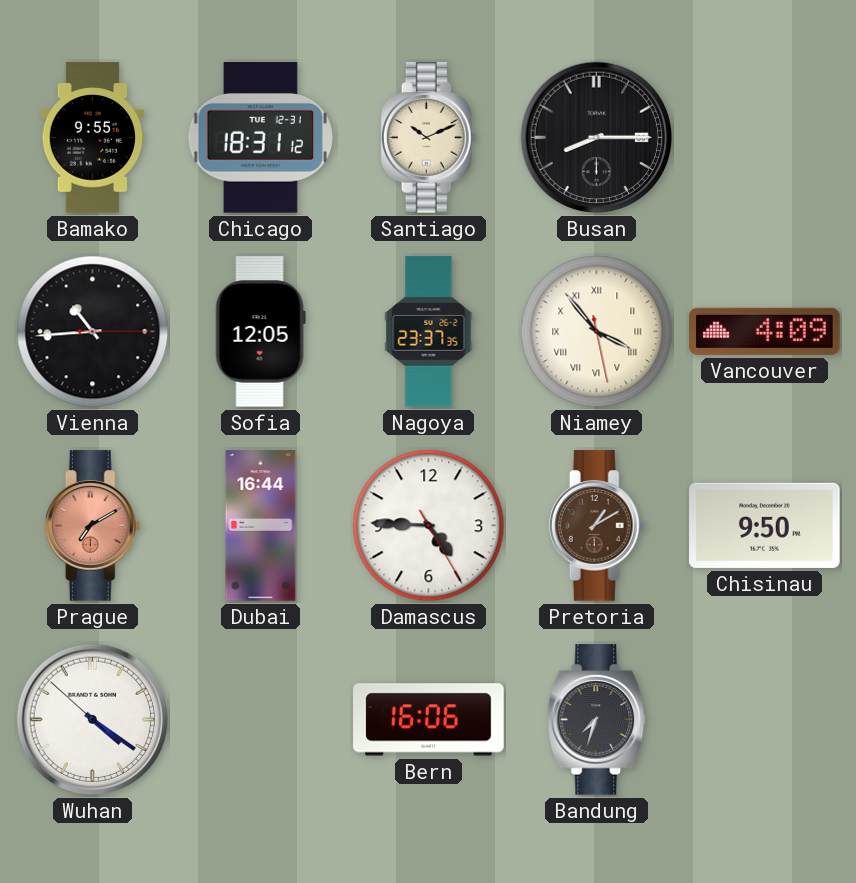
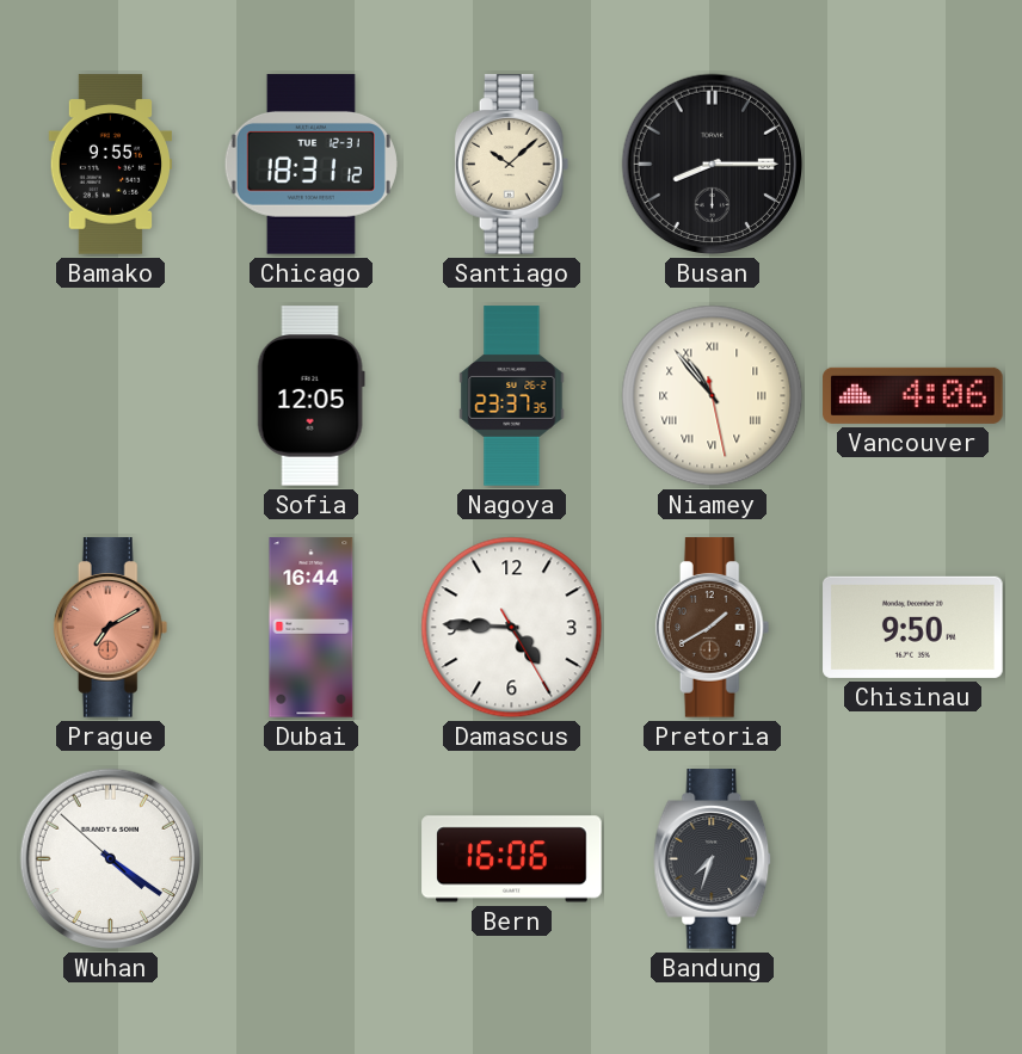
Santiago: 10:11 -> 10:08 (512, 165)
Vienna: 10:44 -> none (93, 332)
Niamey: 3:53 -> 10:53 (713, 396)
Vancouver: 4:09 -> 4:06 (913, 395)
Pretoria: 1:10 -> 1:40 (713, 628)
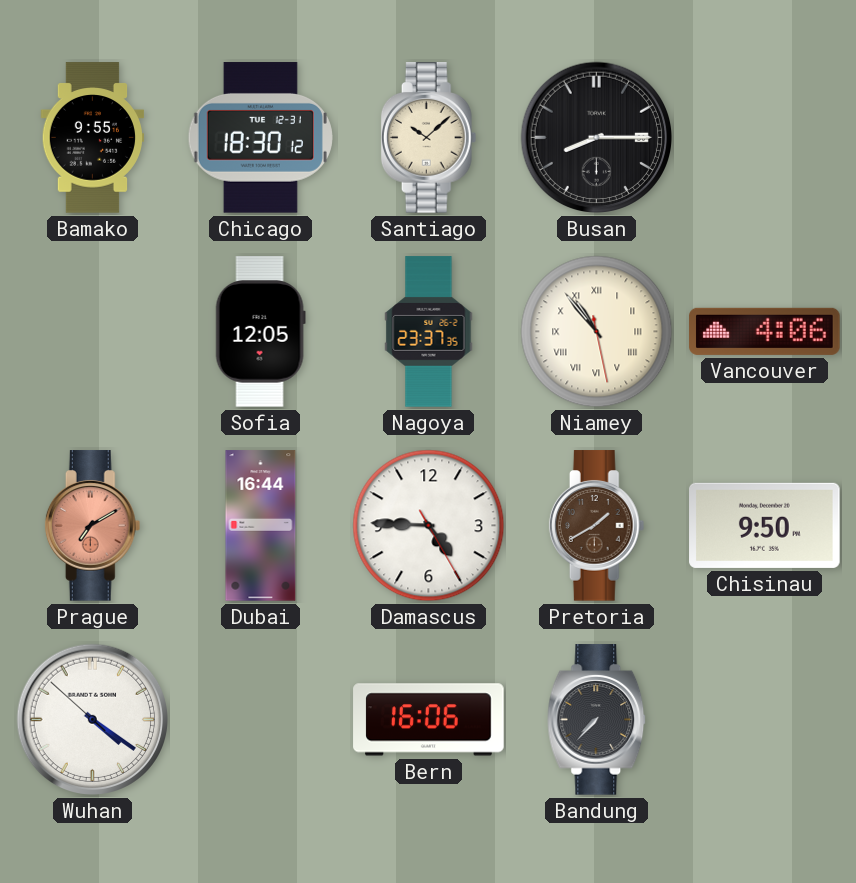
Chicago: 18:31 -> 18:30 (260, 138)
Bandung: 7:33 -> 7:37 (597, 720)
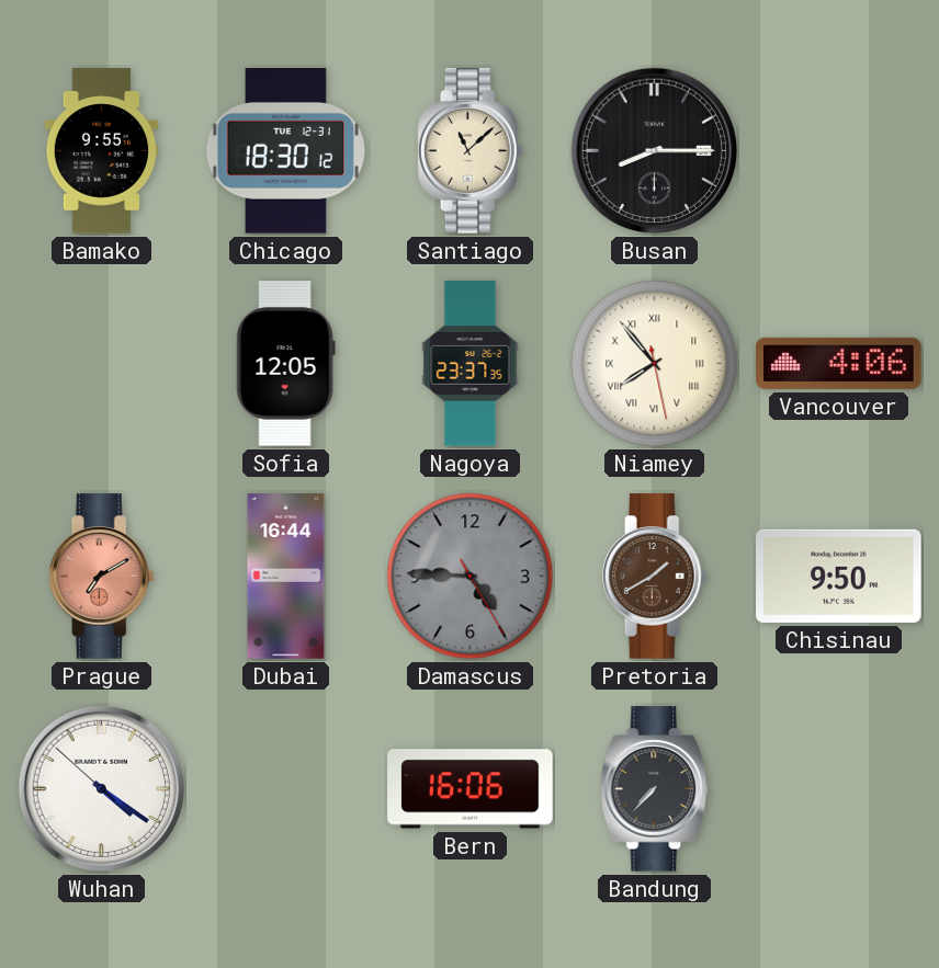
Santiago: 10:08 -> 11:08 (471, 151)
Niamey: 10:53 -> 7:53 (655, 364)
Damascus dial: white -> grey (471, 577)
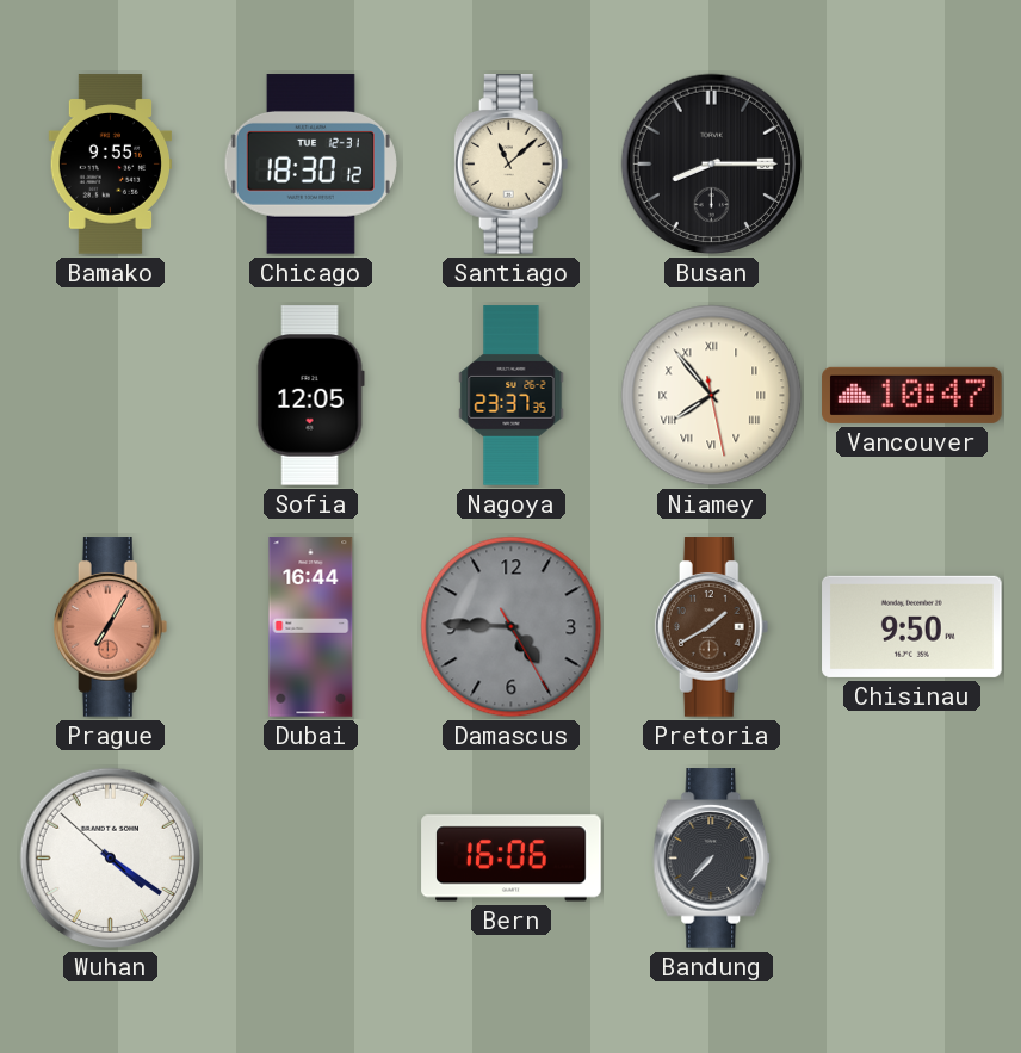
Vancouver: 4:06 -> 10:47 (912, 395)
Prague: 7:10 -> 7:05 (111, 627)
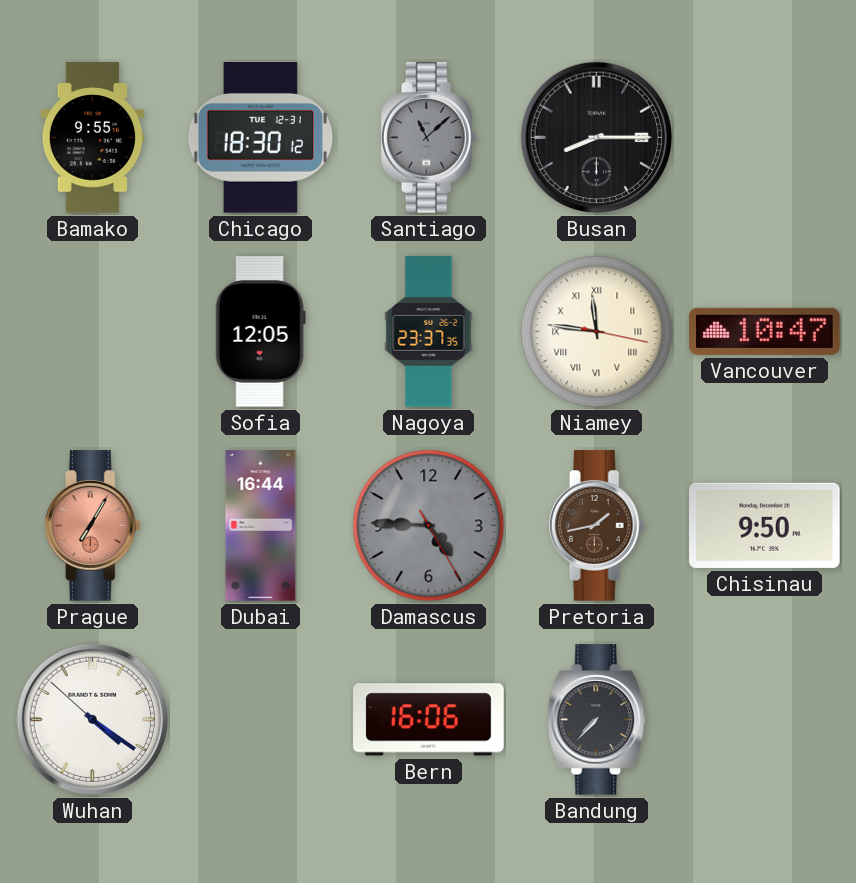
Santiago dial: cream -> grey (429, 138)
Niamey: 7:53 -> 11:46 (597, 332)
Pretoria: 1:40 -> 1:43 (597, 526)
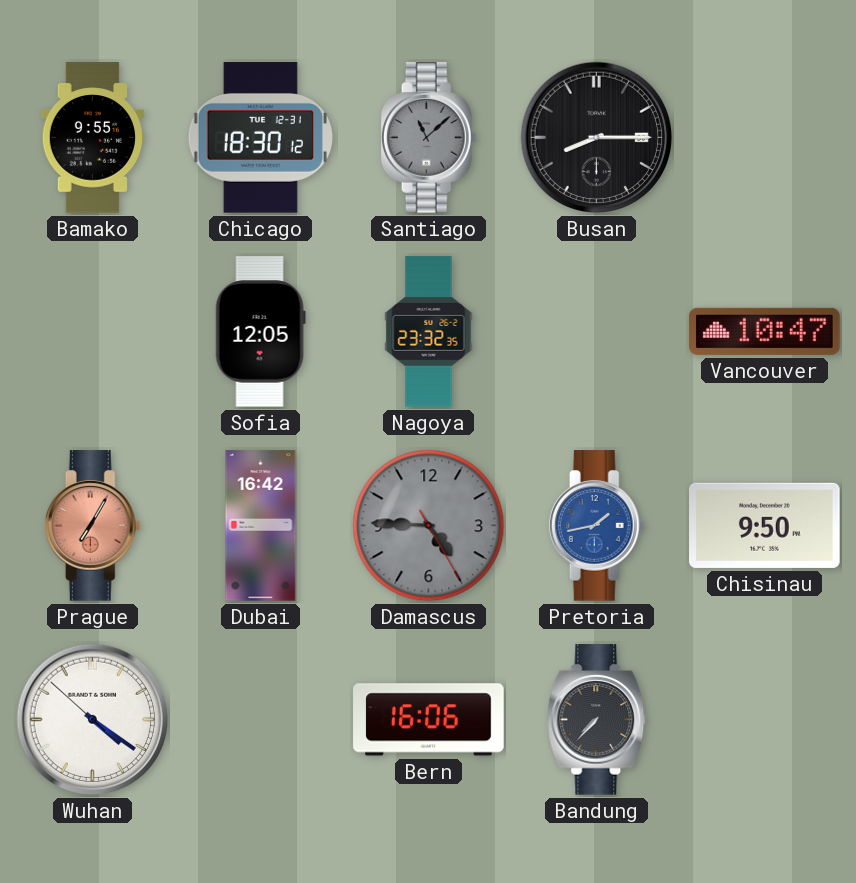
Nagoya: 23:37 -> 23:32 (429, 332)
Niamey: 11:46 -> none (597, 332)
Dubai: 16:44 -> 16:42 (261, 526)
Pretoria dial: brown -> blue (597, 526)
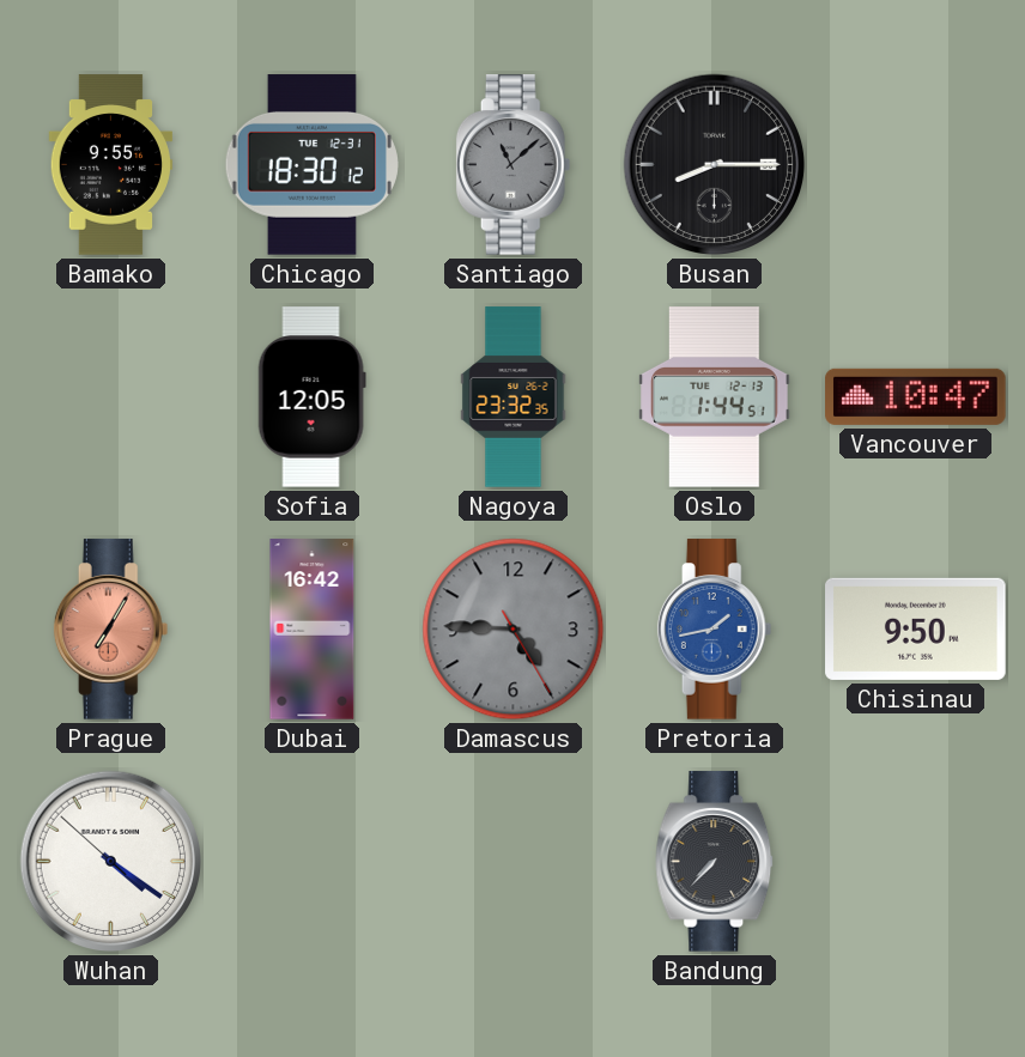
Oslo: none -> 1:44 (715, 397)
Bern: 16:06 -> none (429, 720)
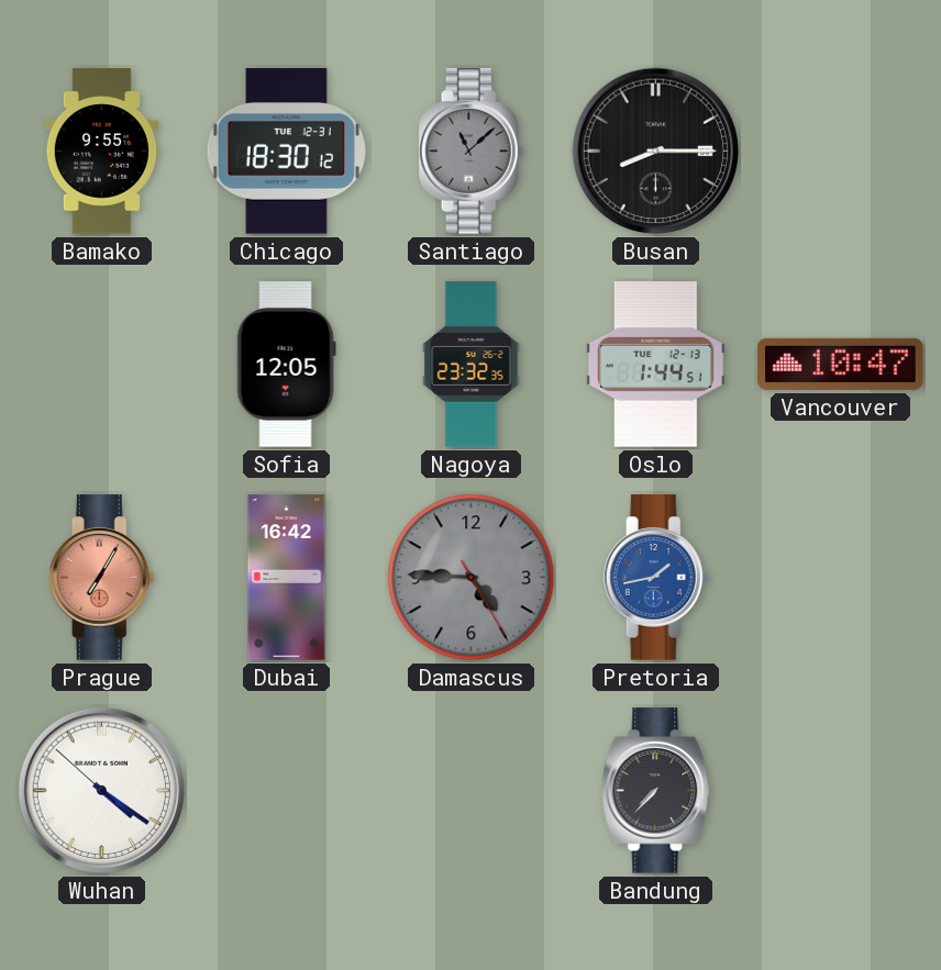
Chisinau: 9:50 -> none (916, 628)
